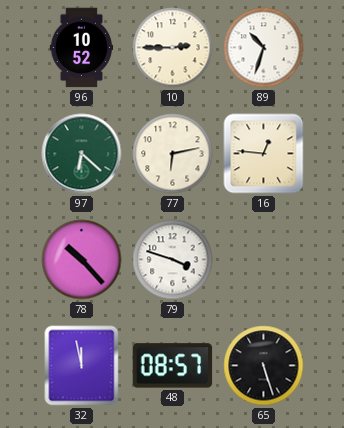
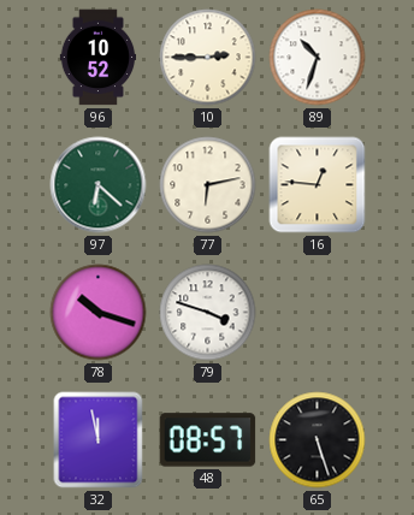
78: 10:23 -> 10:18 (99, 313)
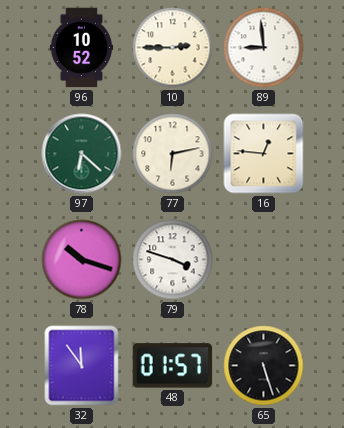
89: 10:33 -> 8:59 (264, 48)
32: 11:58 -> 11:54 (82, 366)
48: 08:57 -> 01:57 (173, 366)
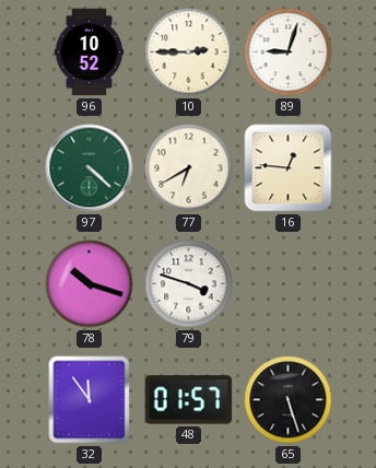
89: 8:59 -> 9:03 (289, 52)
97: 6:22 -> 4:22 (90, 168)
77: 6:13 -> 6:40 (189, 168)
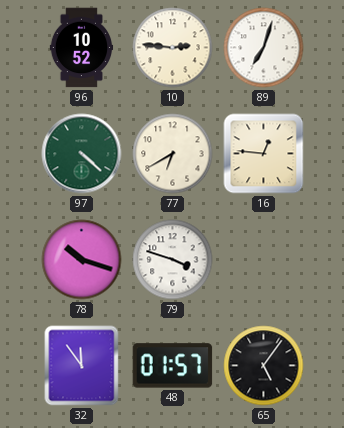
10: 2:45 -> 2:46 (173, 48)
89: 9:03 -> 7:03 (264, 48)
65: 5:27 -> 5:06 (264, 366)
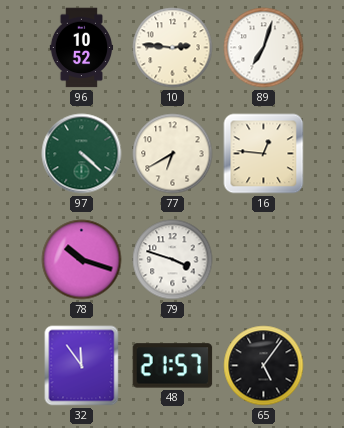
48: 01:57 -> 21:57 (173, 366)
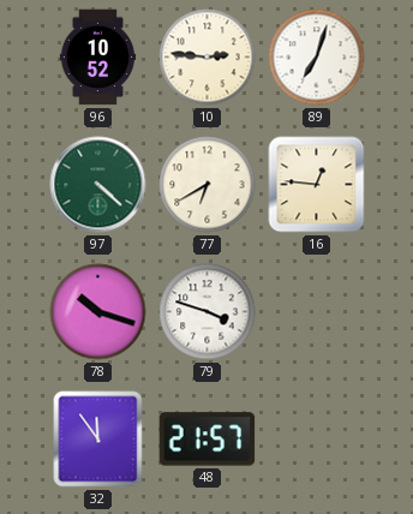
65: 5:06 -> none (264, 366)
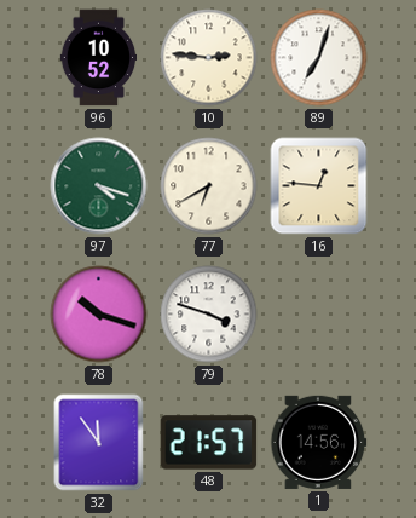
97: 4:22 -> 4:18 (99, 186)
1: none -> 14:56 (319, 442)
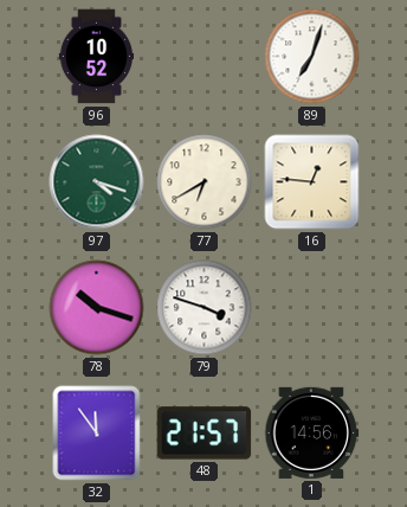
10: 2:46 -> none (209, 58)
